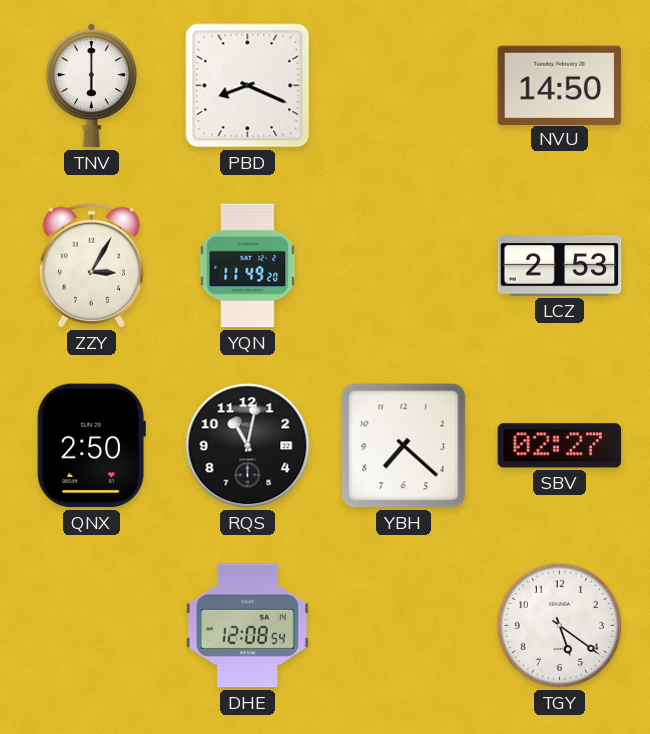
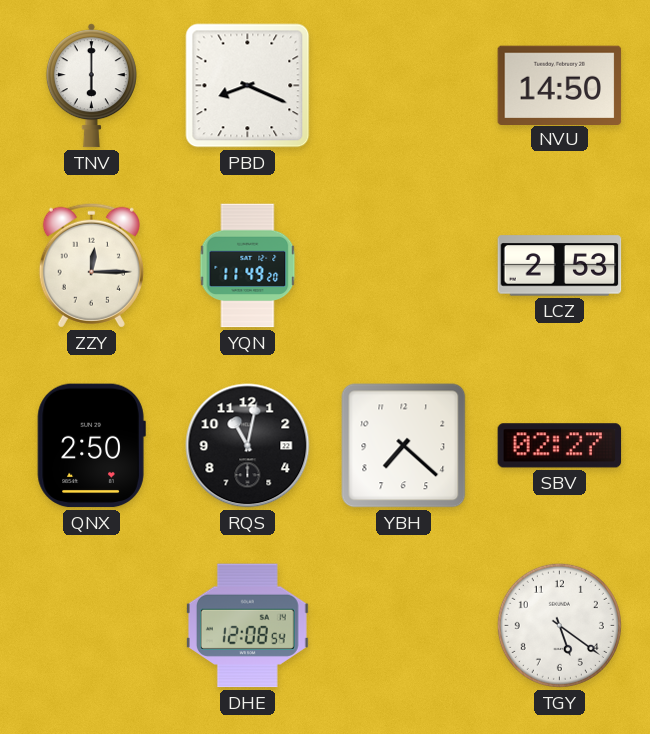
ZZY: 3:05 -> 12:15 (91, 265)
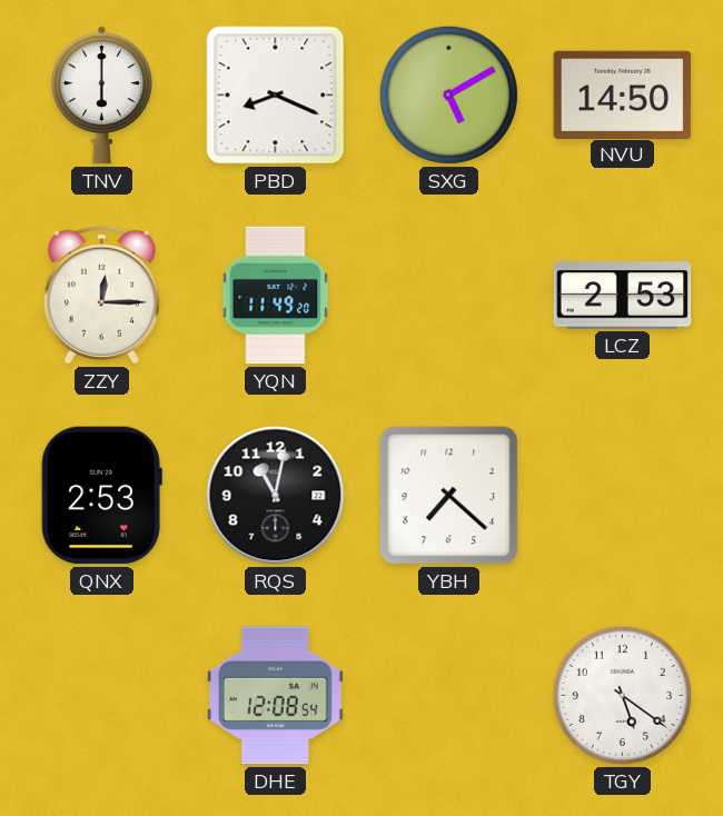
SXG: none -> 5:10 (448, 94)
QNX: 2:50 -> 2:53 (101, 496)
SBV: 02:27 -> none (560, 446)
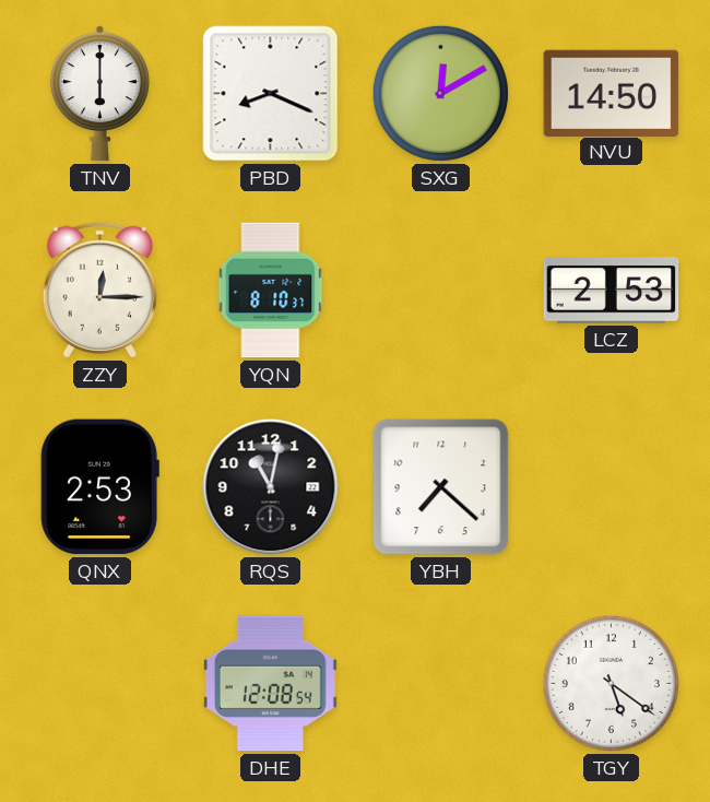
SXG: 5:10 -> 12:10 (440, 93)
YQN: 11:49 -> 8:10 (271, 291)
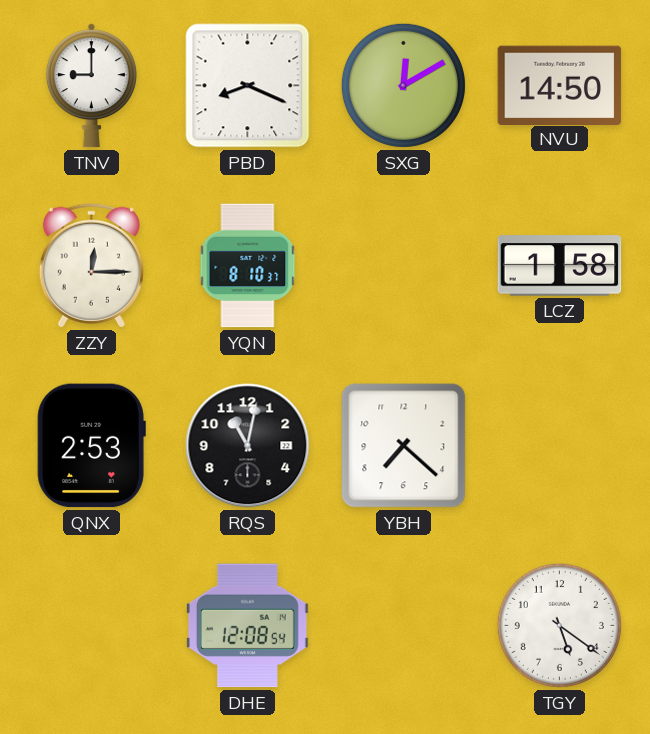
TNV: 6:00 -> 9:00 (91, 86)
LCZ: 2:53 -> 1:58 (560, 266)
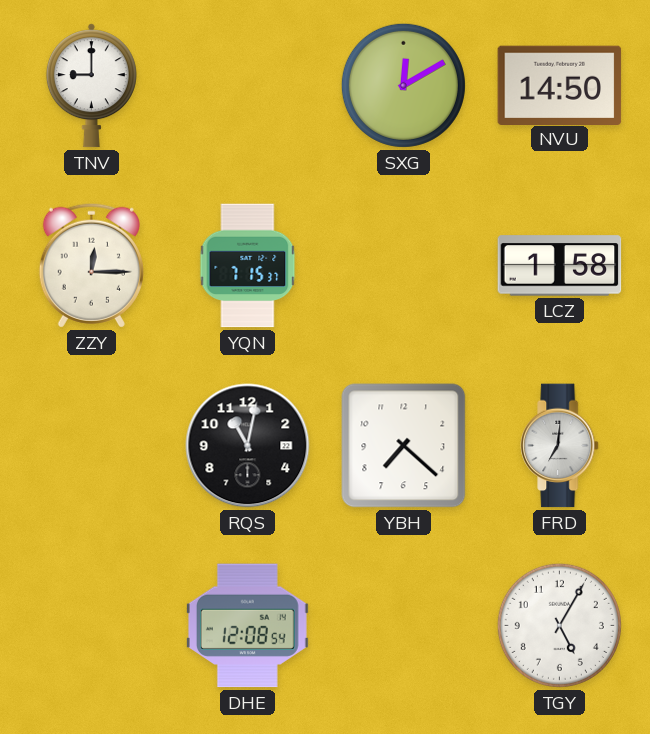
PBD: 8:19 -> none (248, 86)
YQN: 8:10 -> 7:15 (248, 266)
QNX: 2:53 -> none (91, 446)
FRD: none -> 7:01 (560, 446)
TGY: 5:21 -> 5:05 (559, 625)
